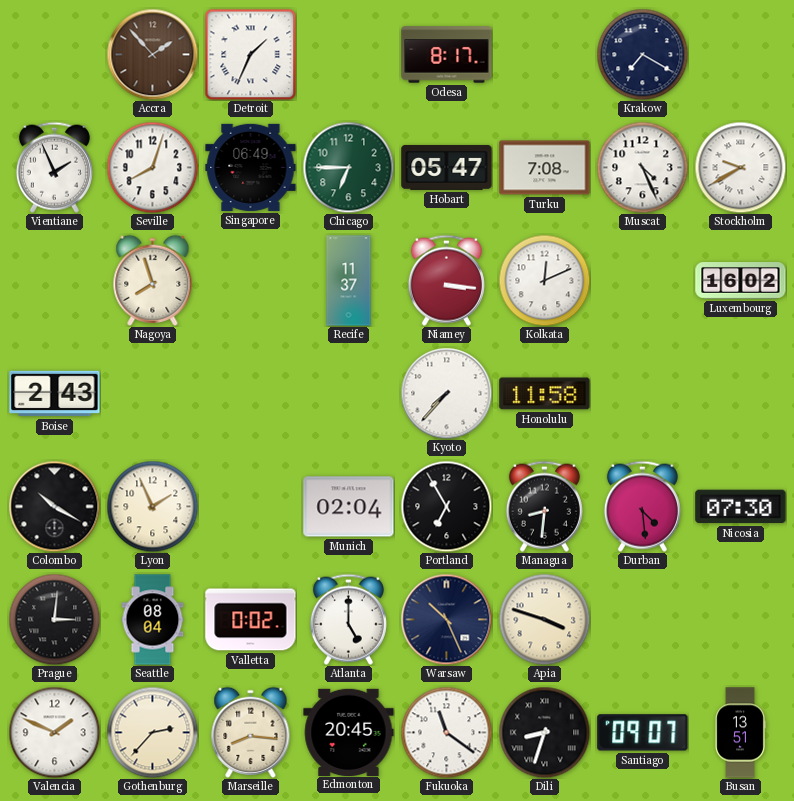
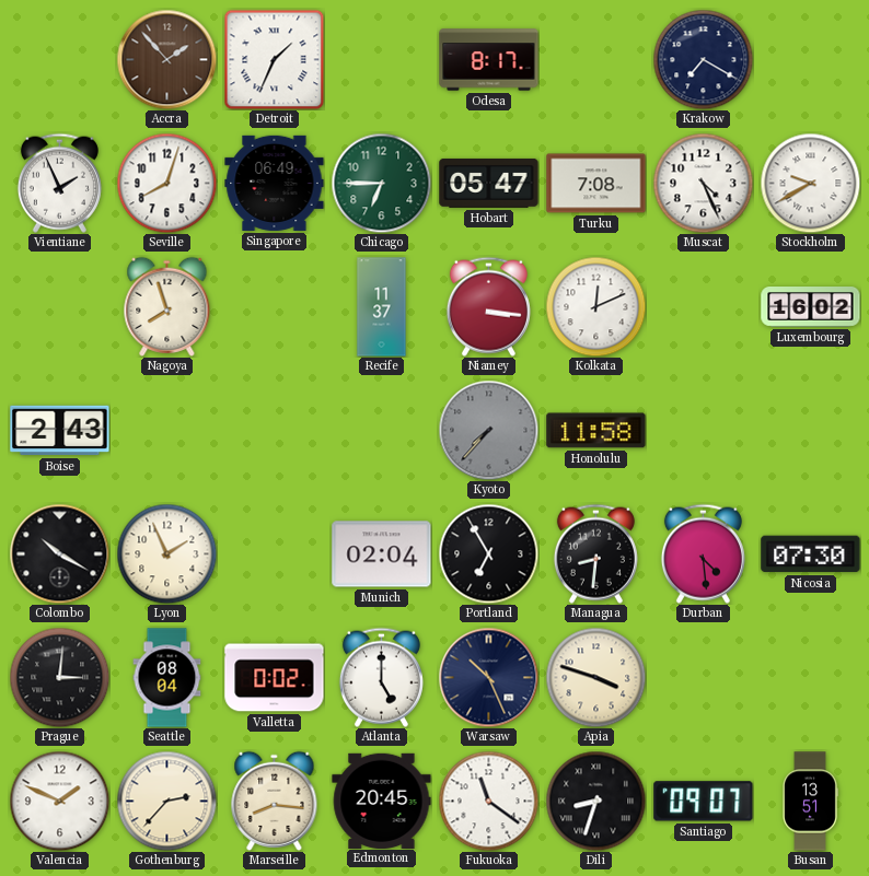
Kyoto dial: white -> grey (488, 430)
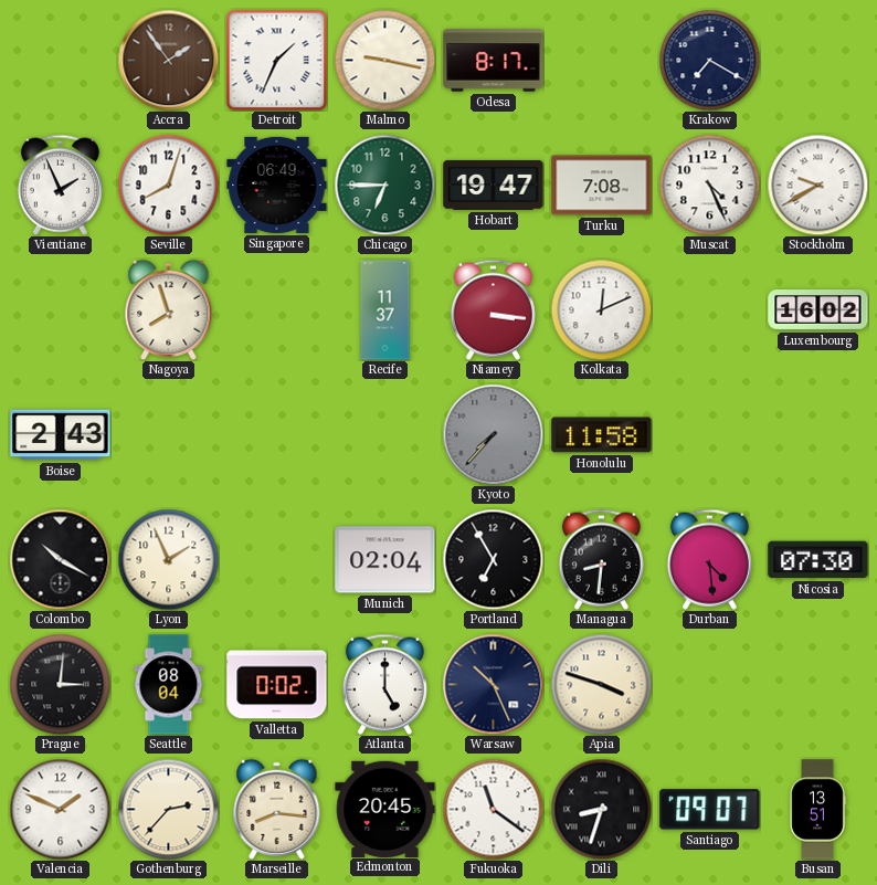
Accra: 1:53 -> 1:54 (168, 60)
Malmo: none -> 9:17 (384, 60)
Hobart: 05:47 -> 19:47 (494, 185)
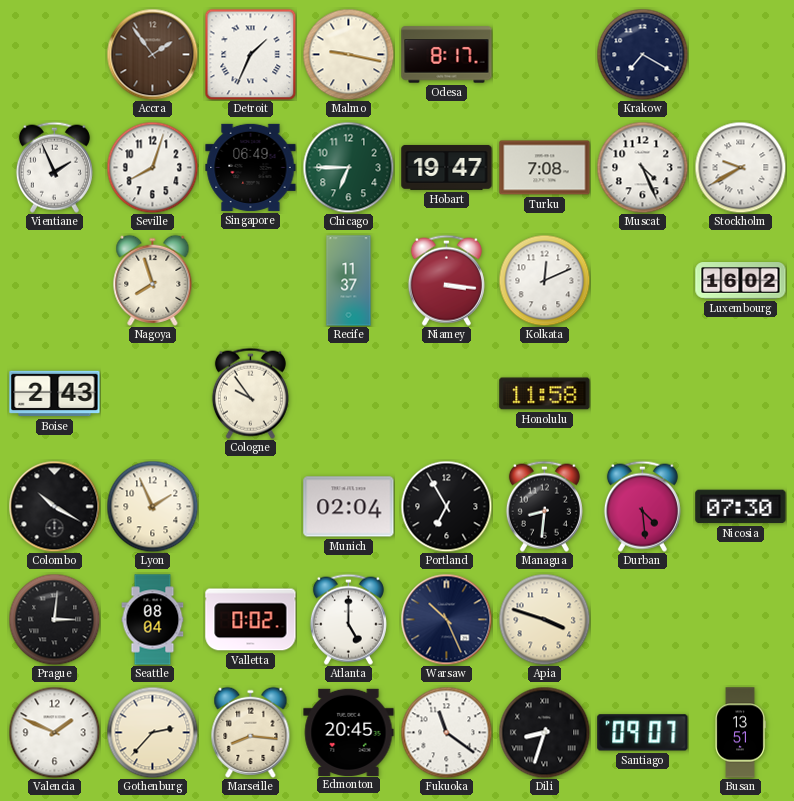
Cologne: none -> 9:54 (250, 393)
Kyoto: 7:37 -> none (493, 434)
